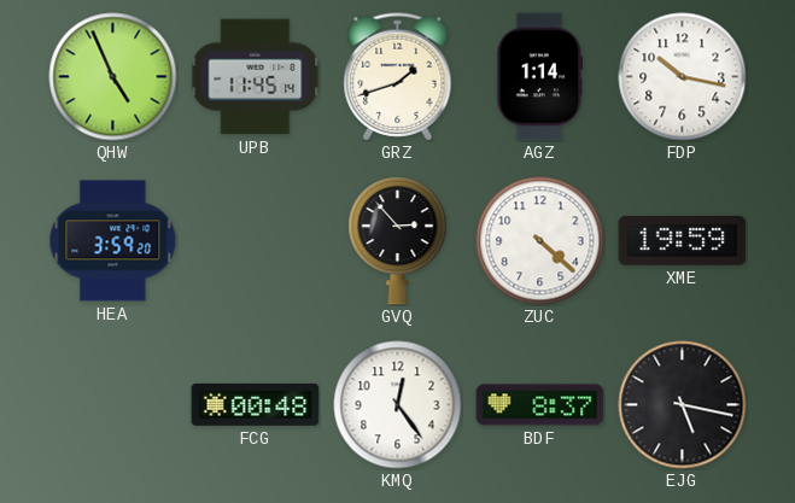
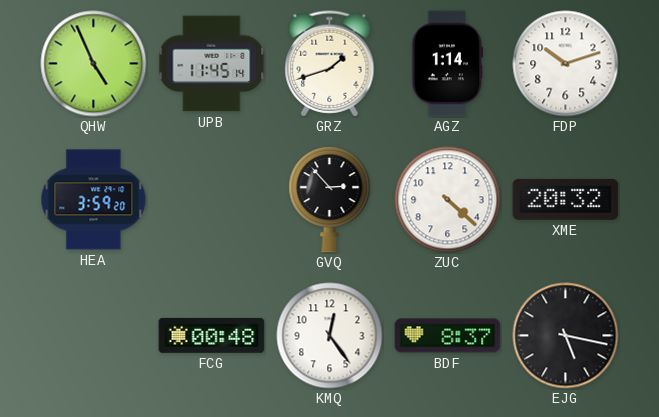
FDP: 10:17 -> 10:12 (566, 64)
XME: 19:59 -> 20:32 (566, 199)
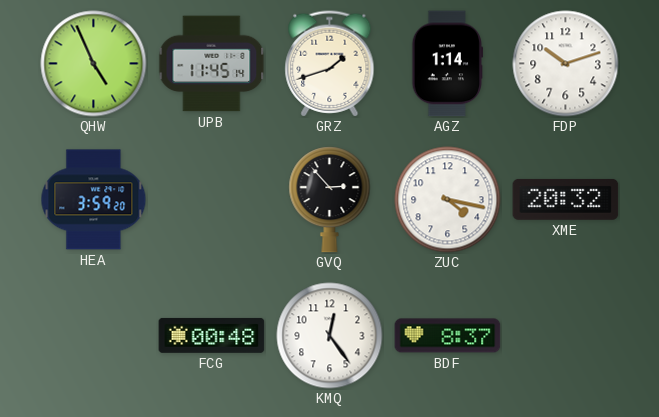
ZUC: 4:22 -> 4:17 (448, 200)
EJG: 5:17 -> none (566, 336)
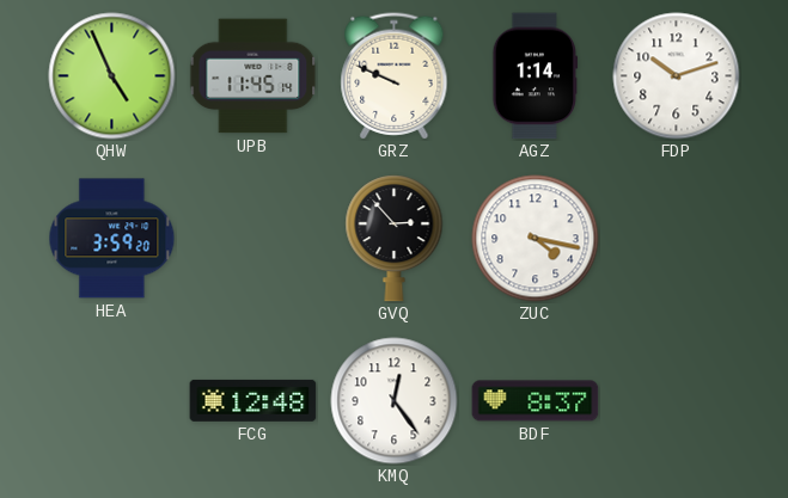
GRZ: 1:42 -> 9:49 (395, 76)
XME: 20:32 -> none (566, 199)
FCG: 00:48 -> 12:48 (253, 400)
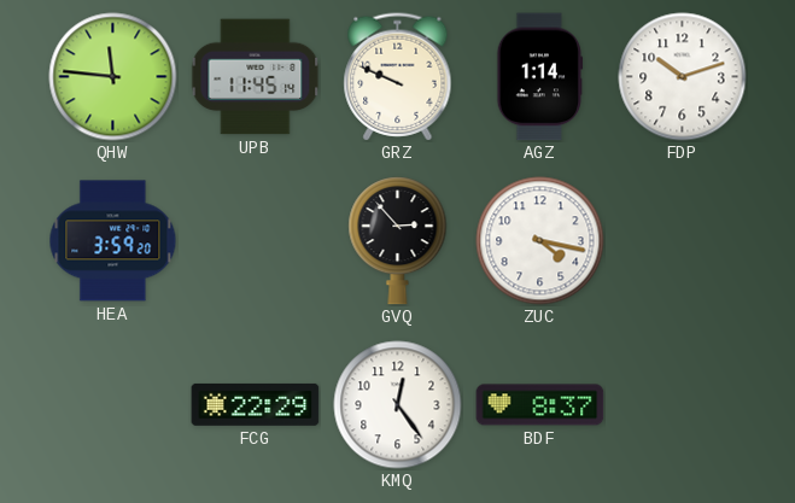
QHW: 4:56 -> 11:46 (113, 77)
FCG: 12:48 -> 22:29 (256, 404)
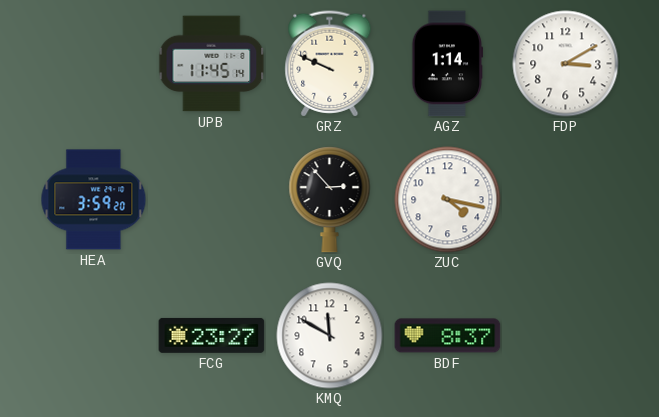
QHW: 11:46 -> none (113, 77)
FDP: 10:12 -> 3:10 (566, 64)
FCG: 22:29 -> 23:27 (212, 335)
KMQ: 12:24 -> 11:50 (330, 336)
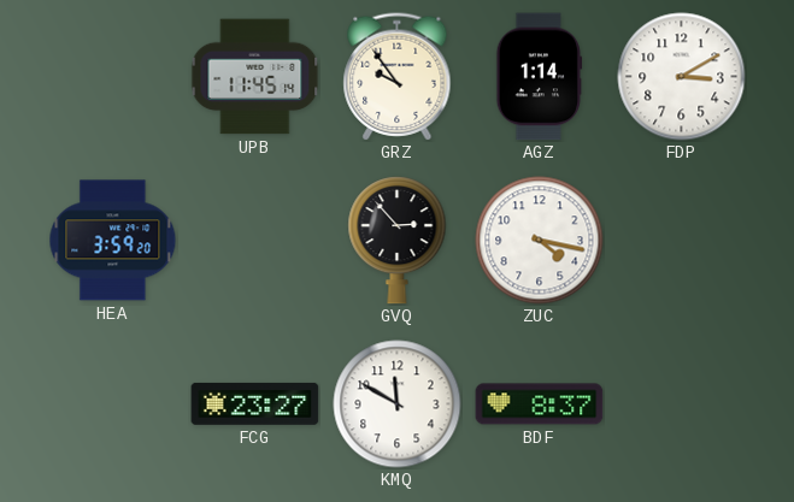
GRZ: 9:49 -> 9:54 (398, 77)
